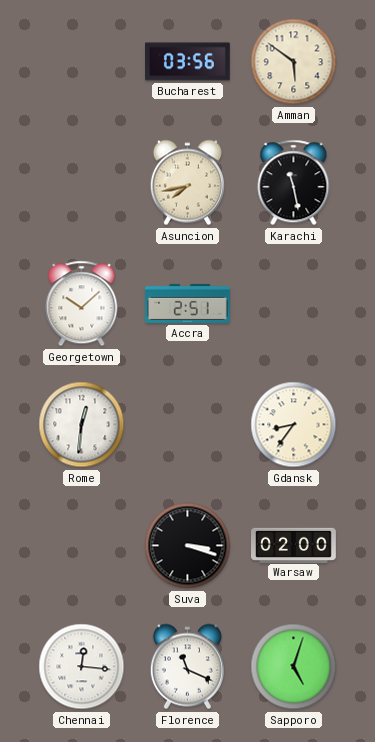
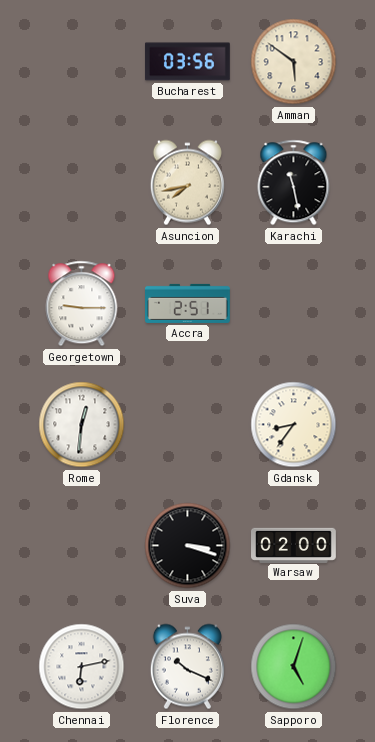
Georgetown: 10:08 -> 9:15 (82, 304)
Chennai: 12:16 -> 6:13 (82, 667)
Florence: 11:19 -> 10:19 (187, 667)
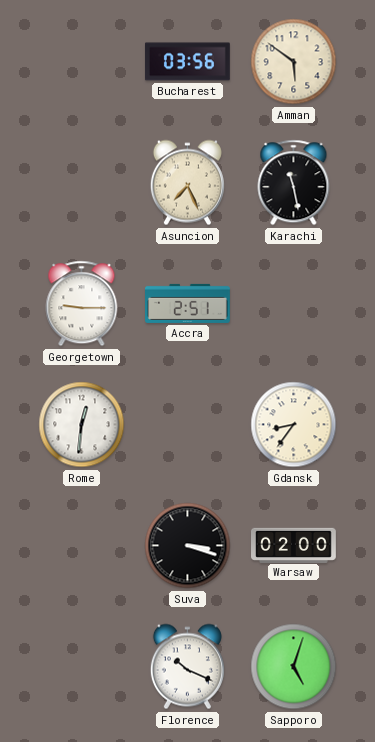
Asuncion: 7:43 -> 7:26 (187, 183)
Chennai: 6:13 -> none (82, 667)
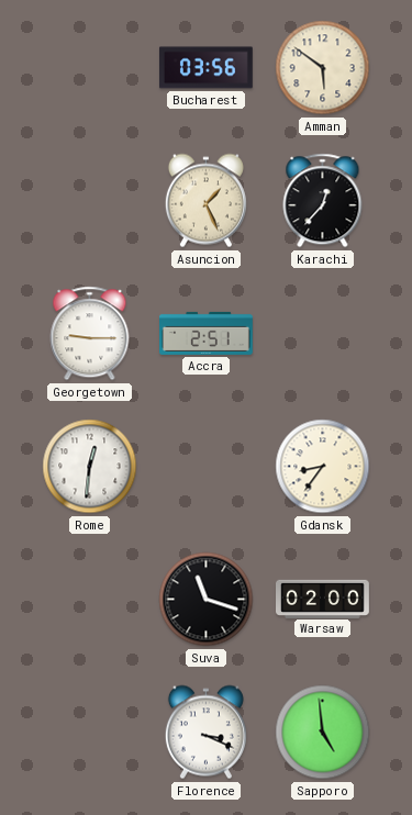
Asuncion: 7:26 -> 1:26 (205, 201)
Karachi: 11:28 -> 12:37 (323, 201)
Suva: 3:18 -> 11:18 (207, 600)
Florence: 10:19 -> 3:19 (205, 733)
Sapporo: 5:03 -> 4:59 (323, 733)
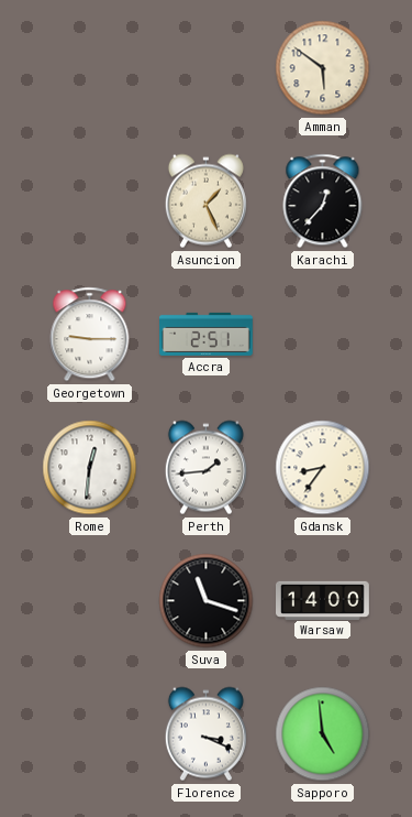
Bucharest: 03:56 -> none (205, 68)
Perth: none -> 1:44 (205, 468)
Warsaw: 02:00 -> 14:00 (323, 600)
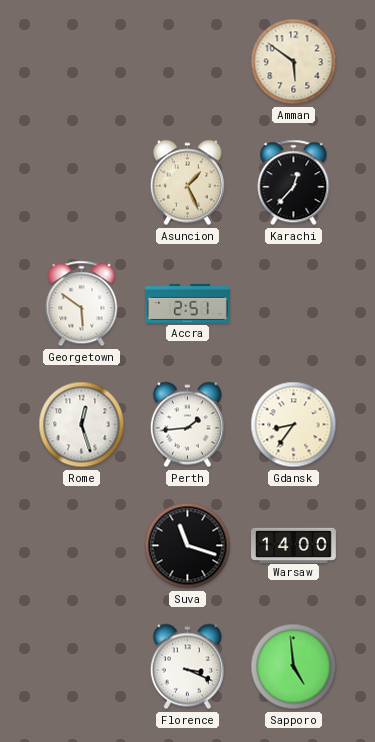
Georgetown: 9:15 -> 5:51 (82, 304)
Rome: 12:31 -> 12:27 (82, 425)
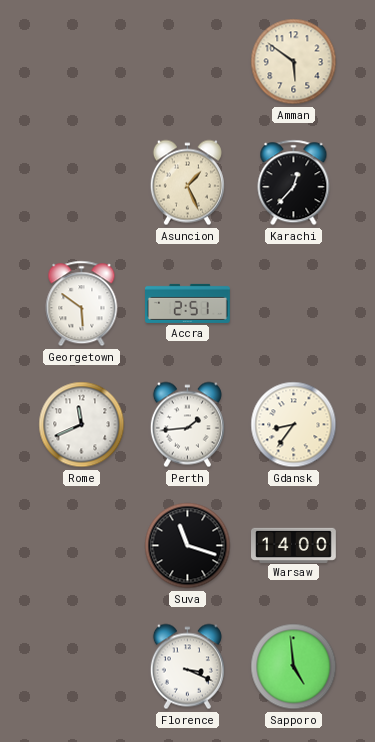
Rome: 12:27 -> 11:41 (82, 425)
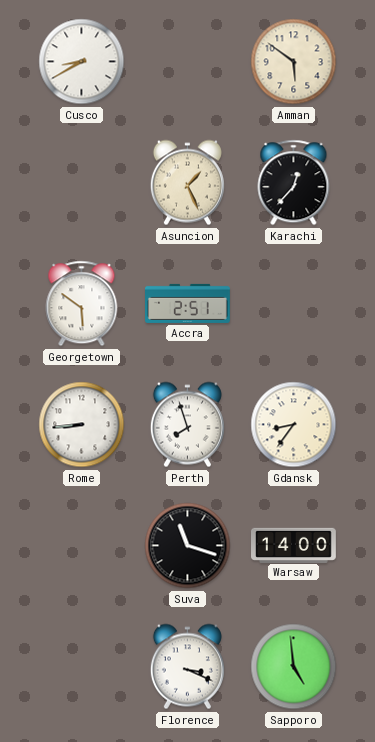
Cusco: none -> 8:40 (82, 62)
Rome: 11:41 -> 8:44 (82, 425)
Perth: 1:44 -> 7:57 (187, 425)
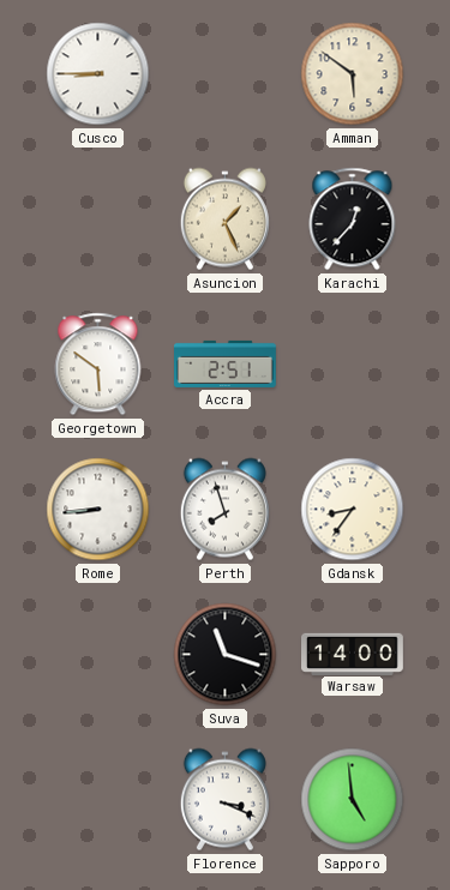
Cusco: 8:40 -> 8:45 (98, 74)
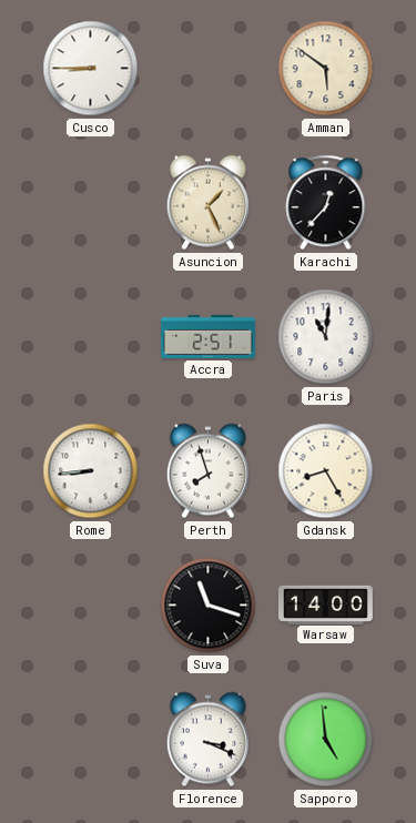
Georgetown: 5:51 -> none (98, 365)
Paris: none -> 11:01 (326, 337)
Gdansk: 8:36 -> 8:25 (326, 471)
